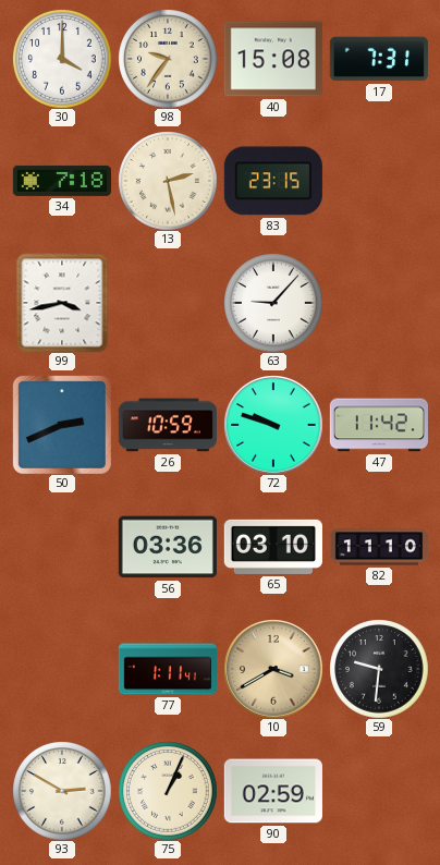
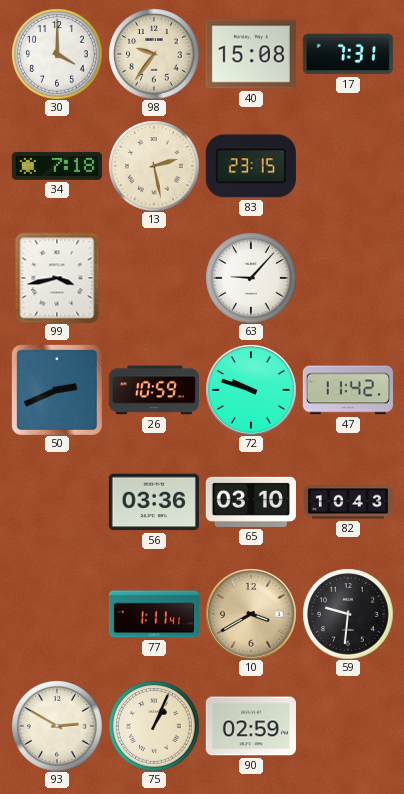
82: 11:10 -> 10:43 (347, 502)
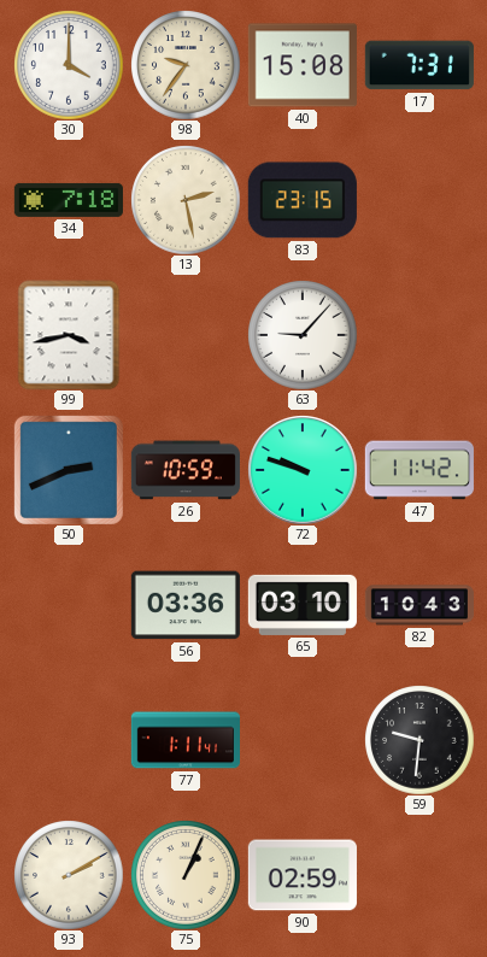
10: 3:40 -> none (251, 614)
93: 2:50 -> 2:10 (69, 875)
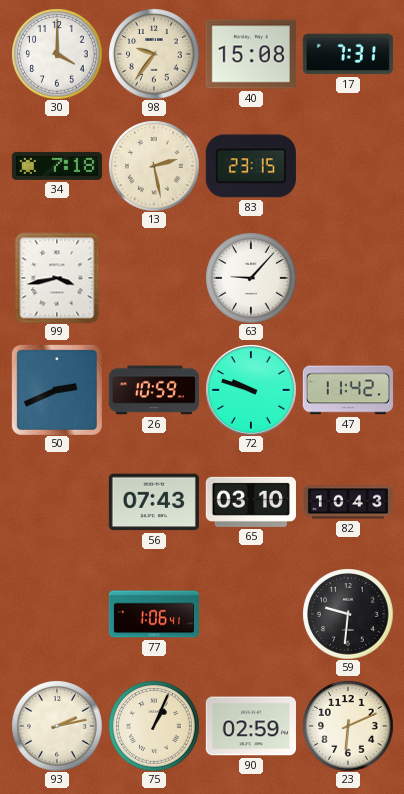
56: 03:36 -> 07:43 (154, 502)
77: 1:11 -> 1:06 (153, 614)
93: 2:10 -> 2:13 (57, 726)
23: none -> 6:11 (348, 726)
